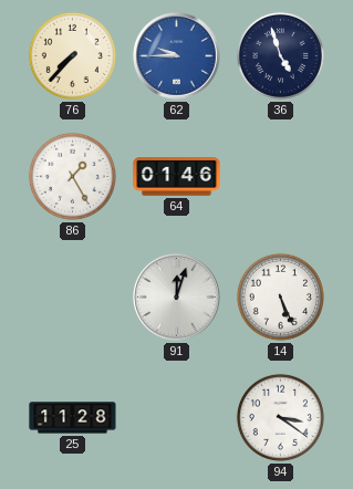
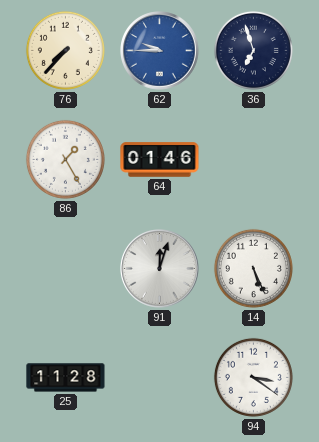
36: 4:57 -> 6:57 (253, 50)
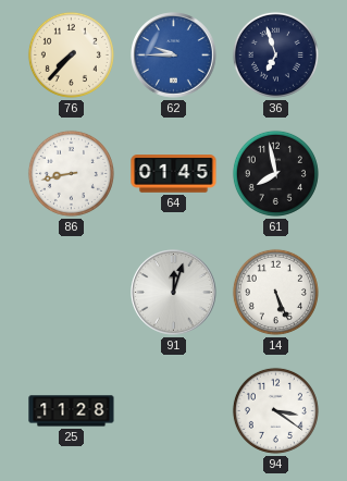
86: 1:25 -> 8:43 (71, 173)
64: 01:46 -> 01:45 (174, 174)
61: none -> 7:58 (275, 173)
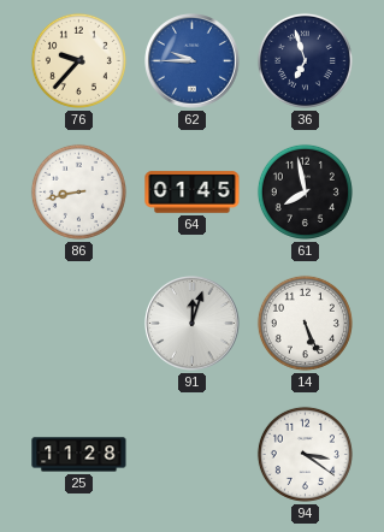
76: 7:37 -> 9:37 (78, 60)
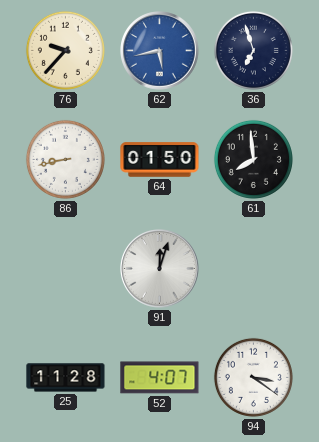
62: 9:45 -> 5:43 (160, 51)
64: 01:45 -> 01:50 (160, 160)
61: 7:58 -> 7:59 (253, 159)
14: 5:26 -> none (305, 323)
52: none -> 4:07 (160, 378)
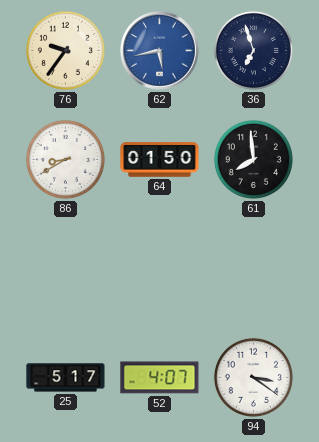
76: 9:37 -> 9:36 (65, 50)
86: 8:43 -> 8:40 (65, 159)
91: 12:03 -> none (160, 269)
25: 11:28 -> 5:17 (66, 378)
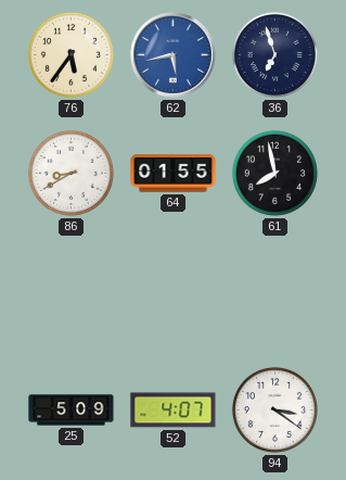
76: 9:36 -> 5:36 (71, 54)
64: 01:50 -> 01:55 (174, 174)
61: 7:59 -> 7:58 (274, 173)
25: 5:17 -> 5:09 (72, 410)
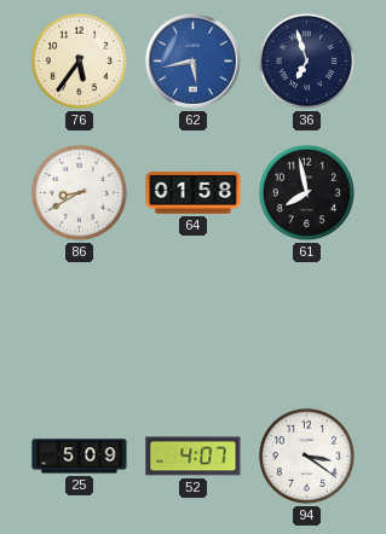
64: 01:55 -> 01:58 (194, 193)
